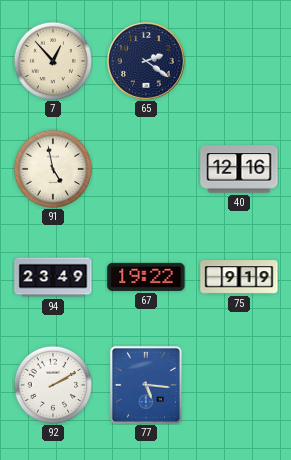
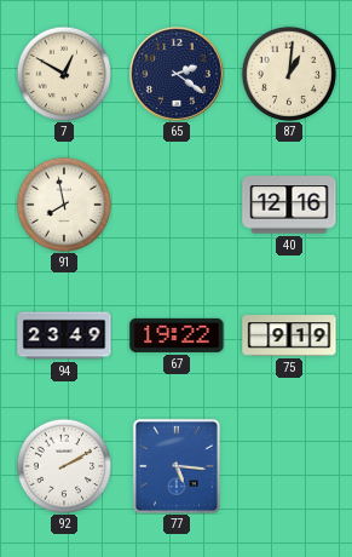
7: 12:53 -> 12:50 (63, 73)
87: none -> 1:01 (288, 73)
91: 4:58 -> 7:58 (63, 203)
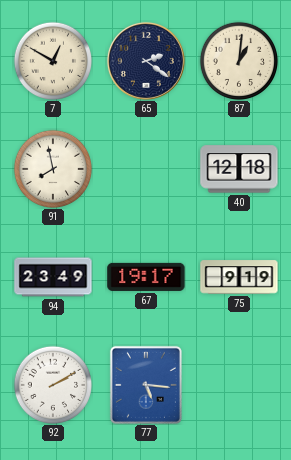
40: 12:16 -> 12:18 (239, 169)
67: 19:22 -> 19:17 (146, 277)
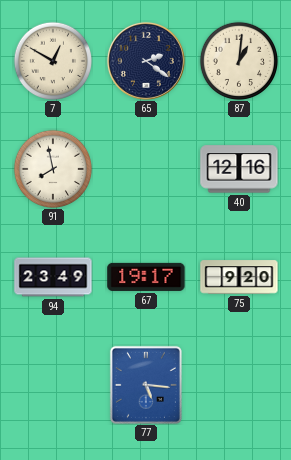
40: 12:18 -> 12:16 (239, 169)
75: 9:19 -> 9:20 (239, 277)
92: 2:10 -> none (52, 384)
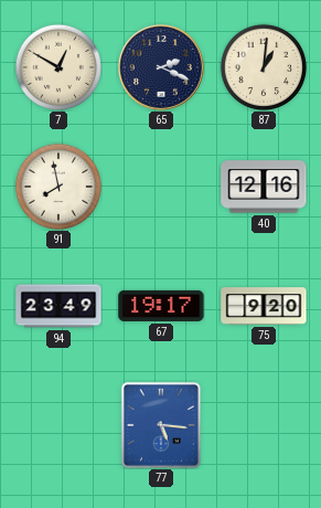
65: 2:21 -> 2:19 (161, 67)
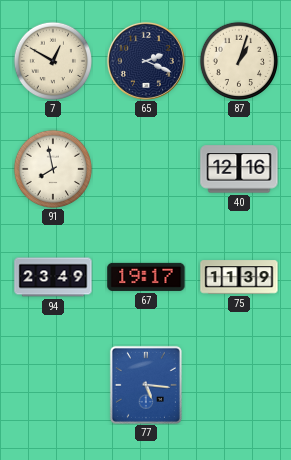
87: 1:01 -> 1:03 (238, 60)
75: 9:20 -> 11:39 (239, 277)
